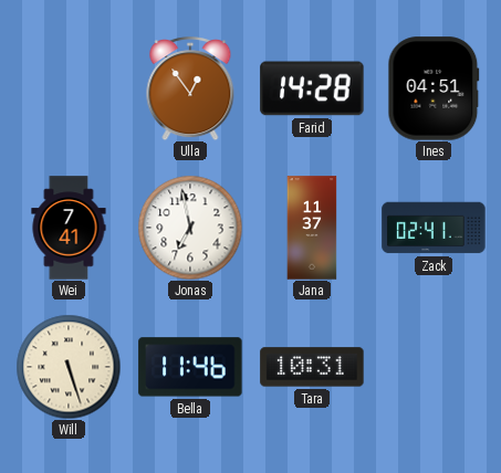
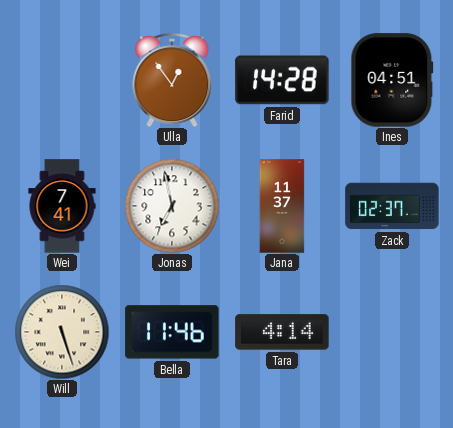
Zack: 02:41 -> 02:37 (392, 206)
Tara: 10:31 -> 4:14 (282, 332)
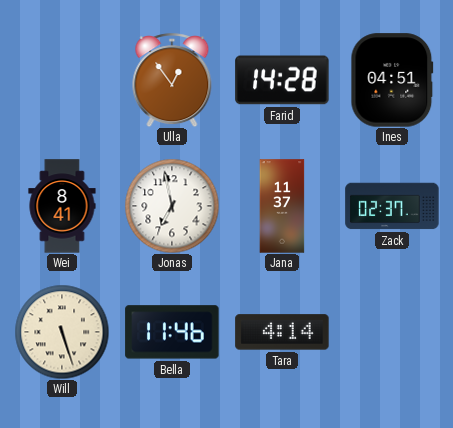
Wei: 7:41 -> 8:41 (62, 206)
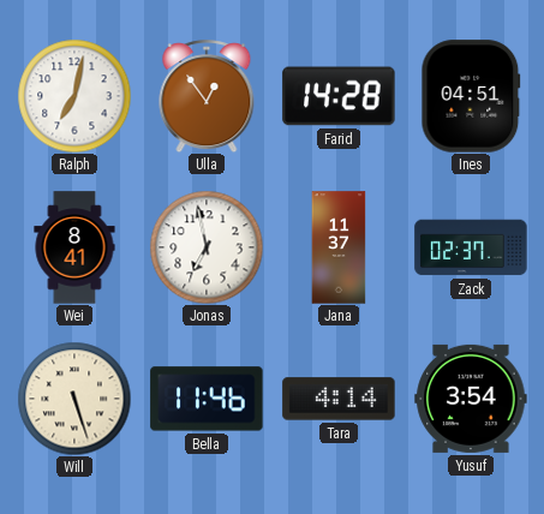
Ralph: none -> 7:02 (74, 96)
Yusuf: none -> 3:54 (471, 399)
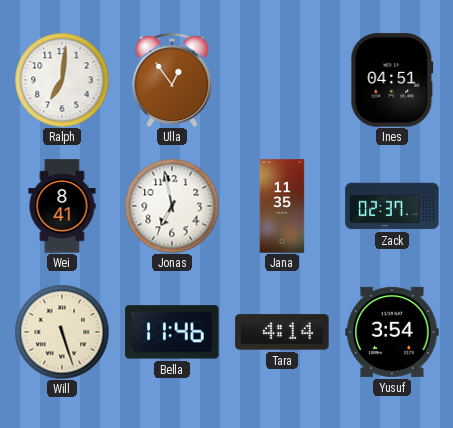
Ralph: 7:02 -> 7:01 (62, 80)
Farid: 14:28 -> none (339, 96)
Jana: 11:37 -> 11:35 (282, 206)
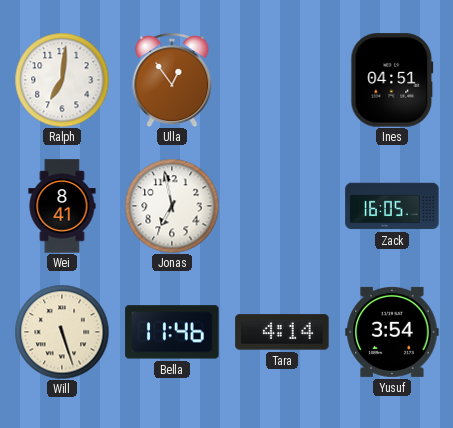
Jana: 11:35 -> none (282, 206)
Zack: 02:37 -> 16:05 (392, 206)
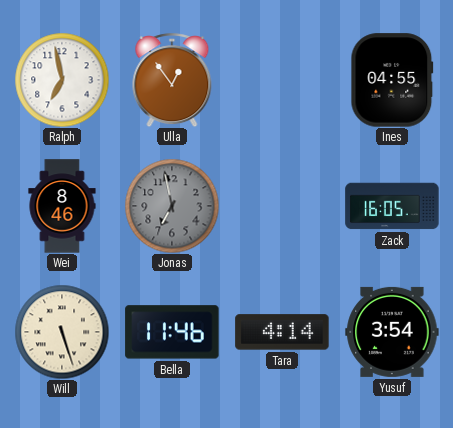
Ralph: 7:01 -> 6:58 (62, 80)
Ines: 04:51 -> 04:55 (392, 80)
Wei: 8:41 -> 8:46 (62, 206)
Jonas dial: white -> grey (172, 206)
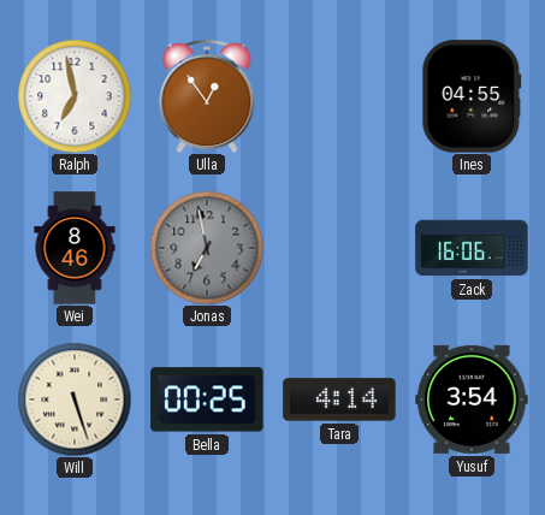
Zack: 16:05 -> 16:06 (472, 248)
Bella: 11:46 -> 00:25 (207, 399)
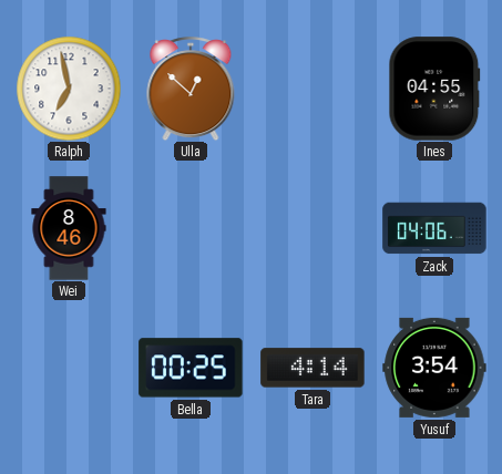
Ulla: 12:54 -> 12:52 (191, 89)
Jonas: 6:58 -> none (207, 248)
Zack: 16:06 -> 04:06 (434, 228)
Will: 5:27 -> none (75, 399)
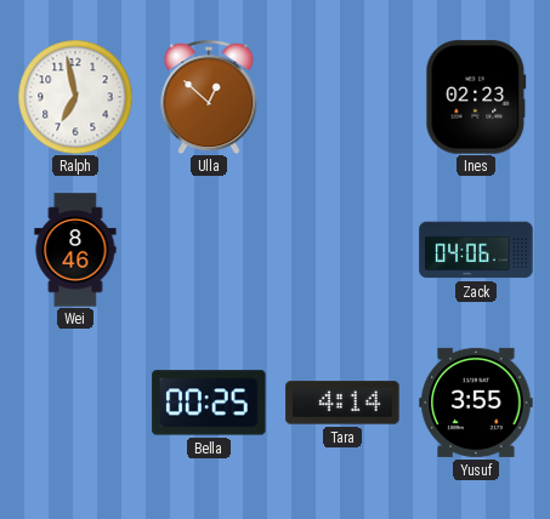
Ines: 04:55 -> 02:23 (476, 97)
Yusuf: 3:54 -> 3:55 (476, 403)
